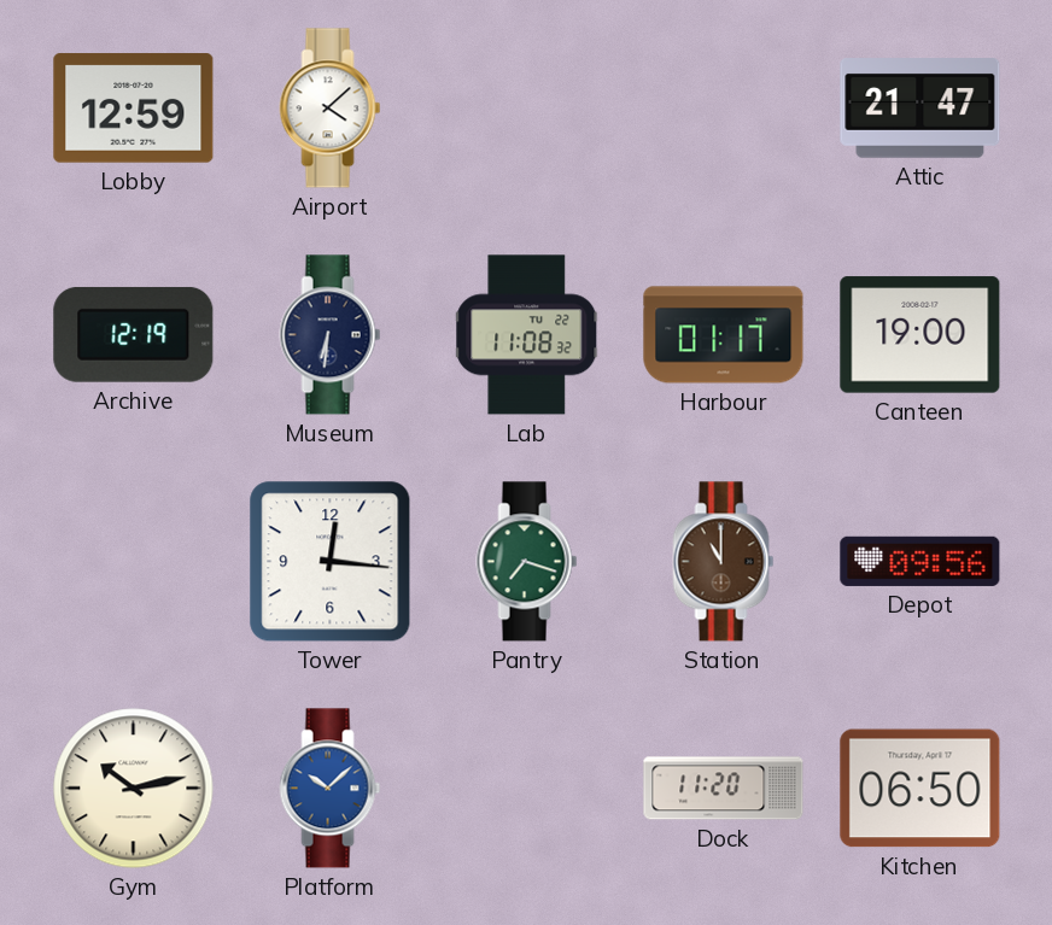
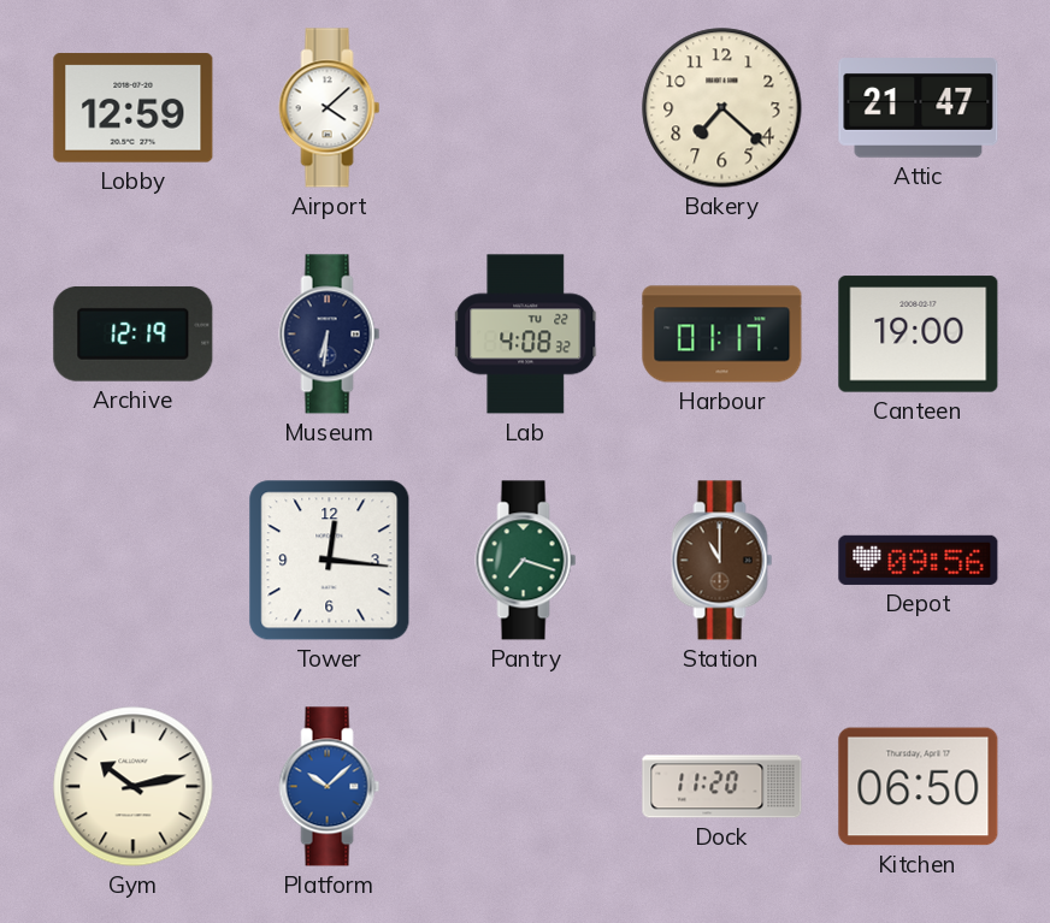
Bakery: none -> 7:22 (722, 108)
Lab: 11:08 -> 4:08 (526, 335)
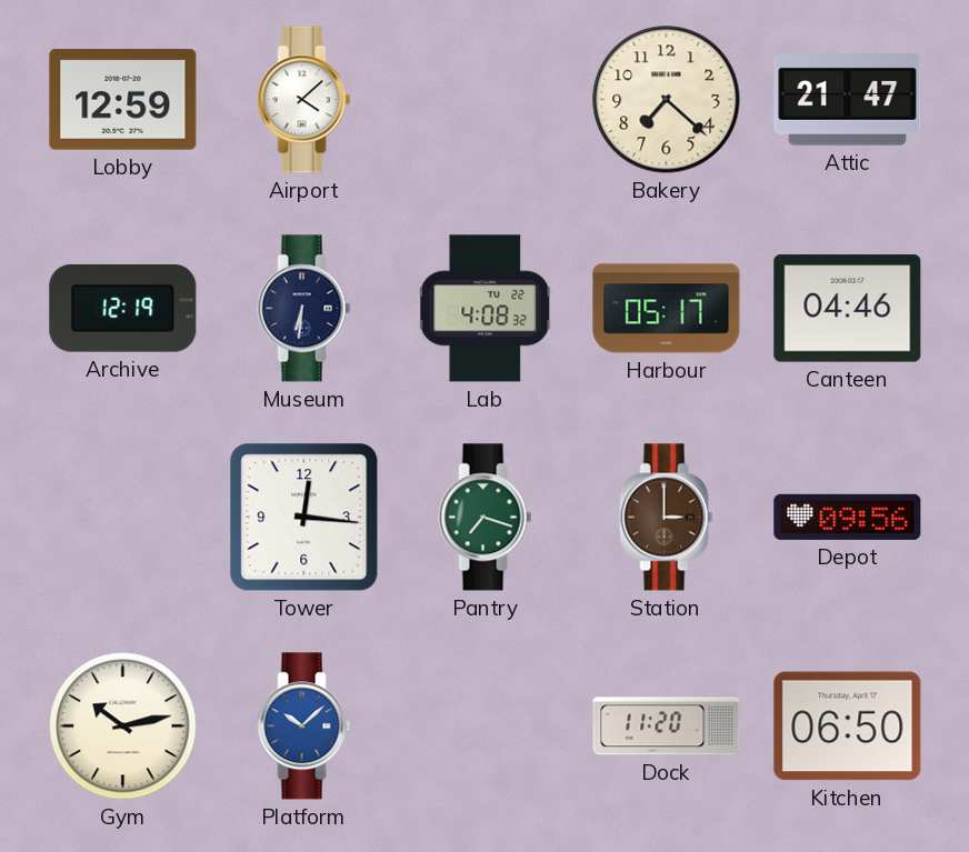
Harbour: 01:17 -> 05:17 (667, 309)
Canteen: 19:00 -> 04:46 (848, 309)
Station: 11:00 -> 3:00 (667, 518)
